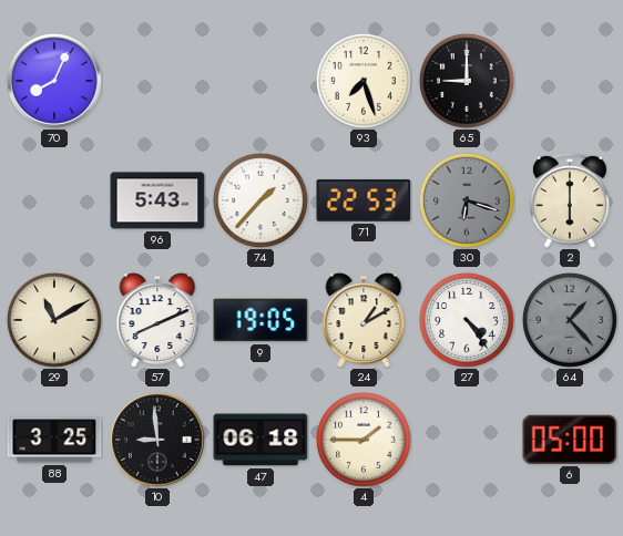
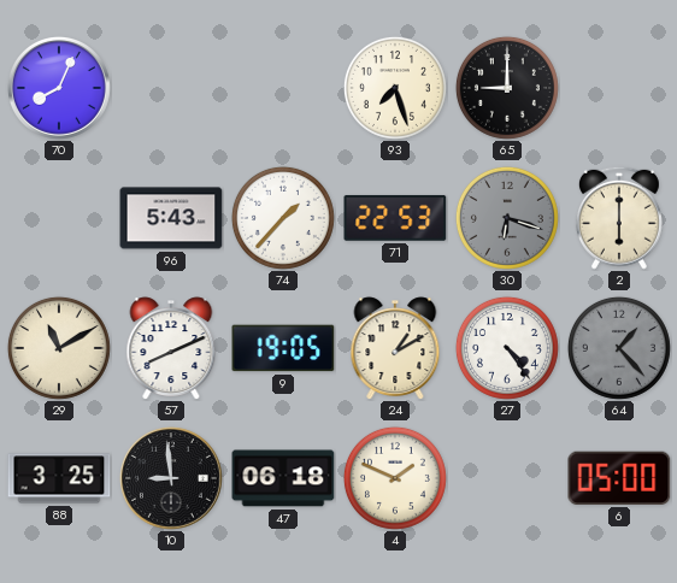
4: 1:45 -> 1:49 (395, 478)
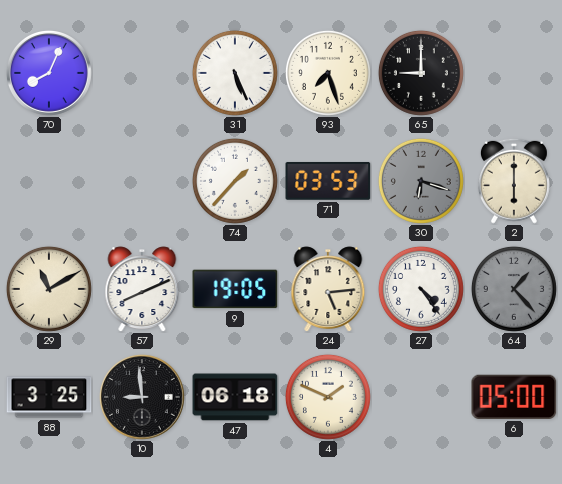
31: none -> 5:26 (235, 73)
96: 5:43 -> none (171, 218)
71: 22:53 -> 03:53 (328, 181)
24: 1:10 -> 5:14 (328, 289)
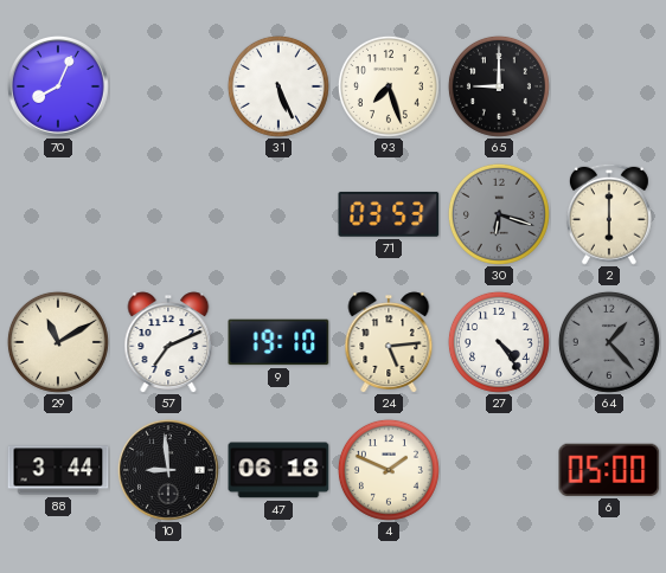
74: 1:37 -> none (235, 181)
57: 8:11 -> 7:11 (168, 342)
9: 19:05 -> 19:10 (278, 342)
88: 3:25 -> 3:44 (58, 470)
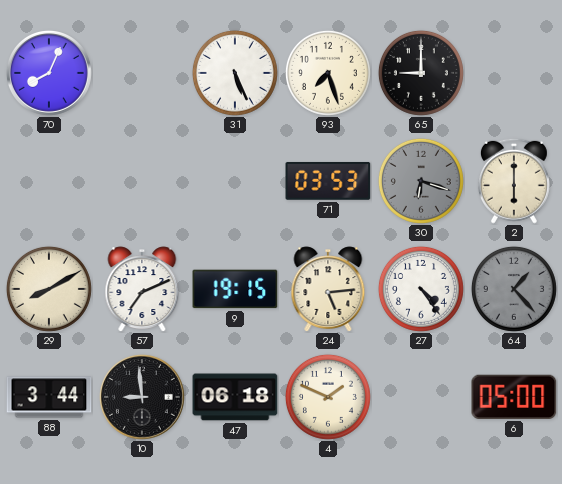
29: 11:10 -> 8:10 (49, 289)
9: 19:10 -> 19:15 (235, 289)
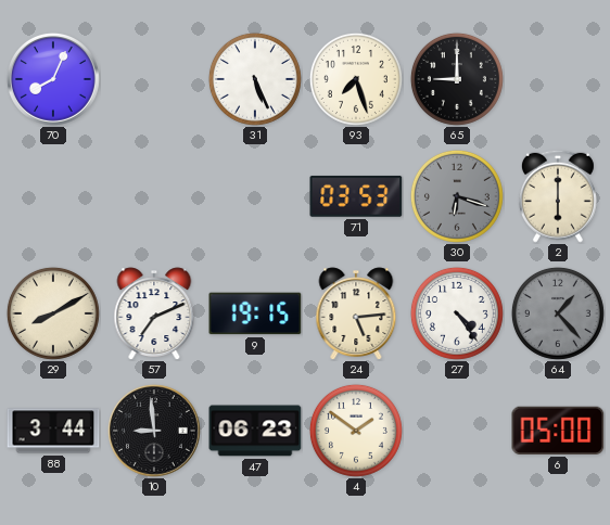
47: 06:18 -> 06:23 (255, 431)
4: 1:49 -> 1:51 (356, 431)
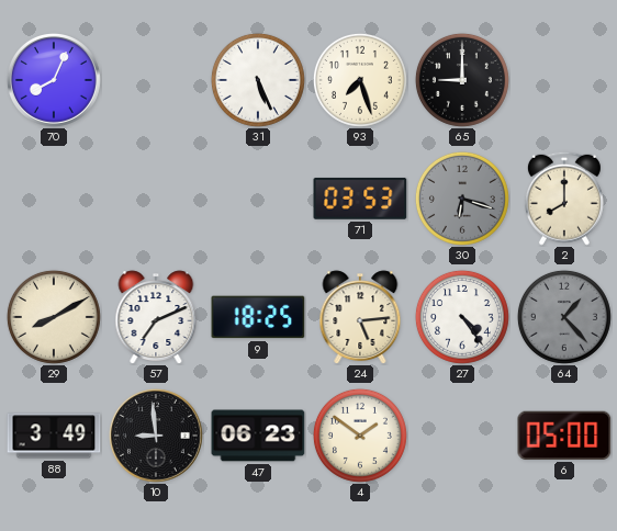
2: 6:00 -> 8:00 (564, 199)
9: 19:15 -> 18:25 (258, 317)
88: 3:44 -> 3:49 (54, 436)
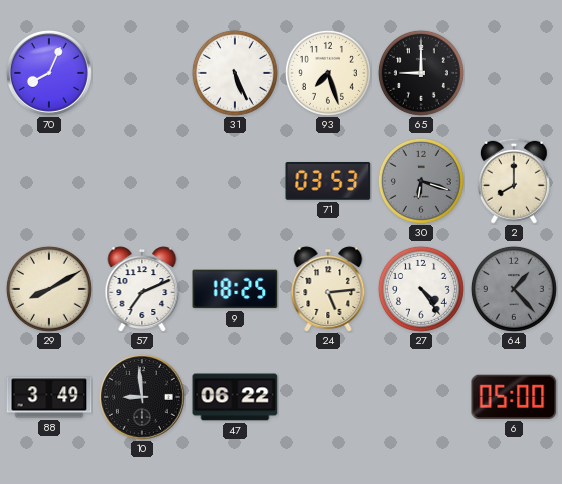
47: 06:23 -> 06:22 (235, 397)
4: 1:51 -> none (360, 436)
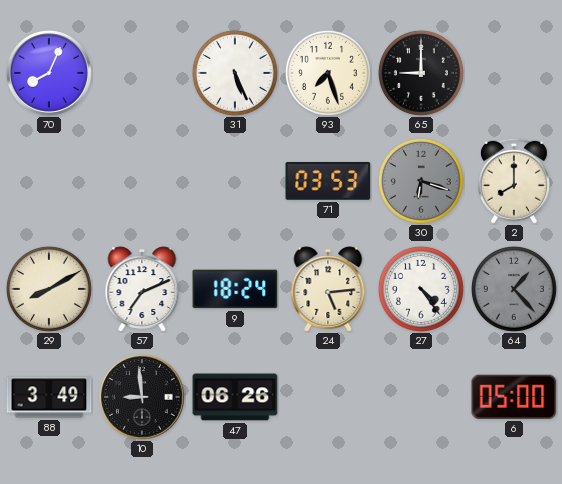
9: 18:25 -> 18:24 (235, 289)
47: 06:22 -> 06:26 (235, 397)
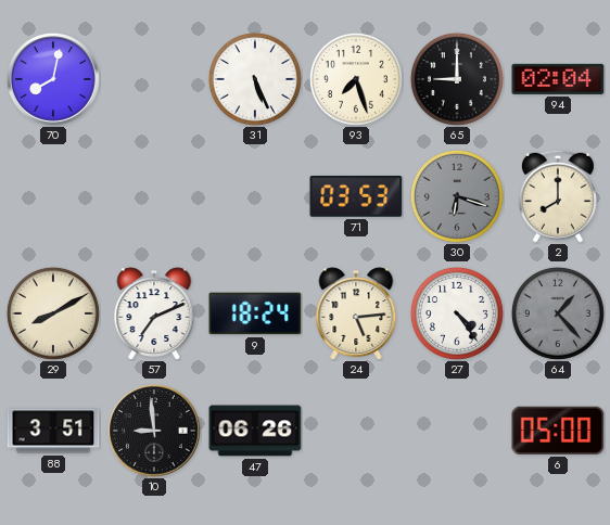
70: 8:04 -> 8:02 (53, 79)
94: none -> 02:04 (558, 79)
88: 3:49 -> 3:51 (53, 431)
